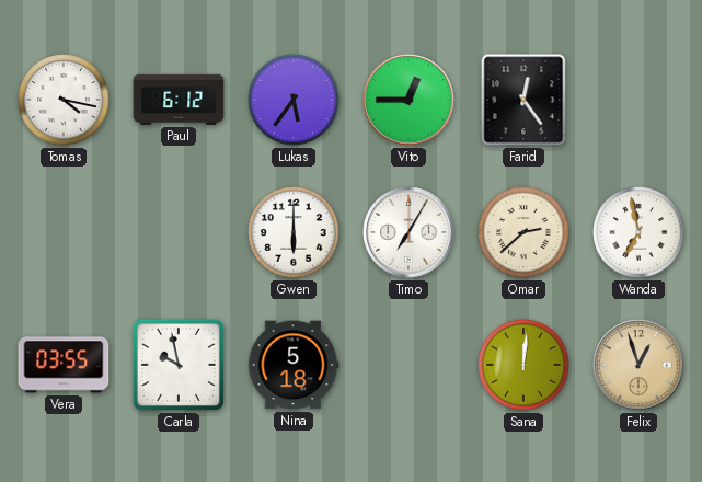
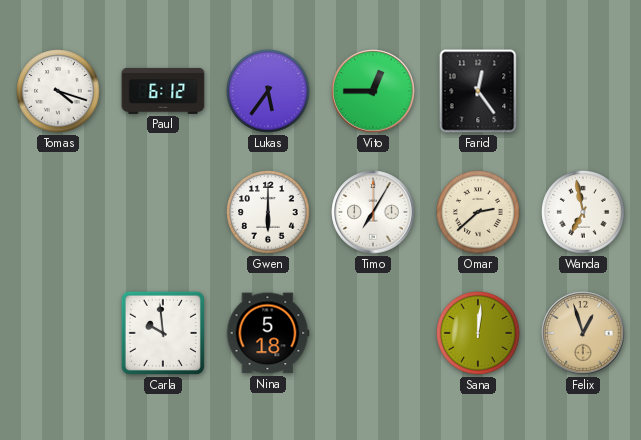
Tomas: 4:17 -> 4:18 (58, 91)
Vera: 03:55 -> none (64, 365)
Carla: 9:58 -> 9:59 (163, 333)
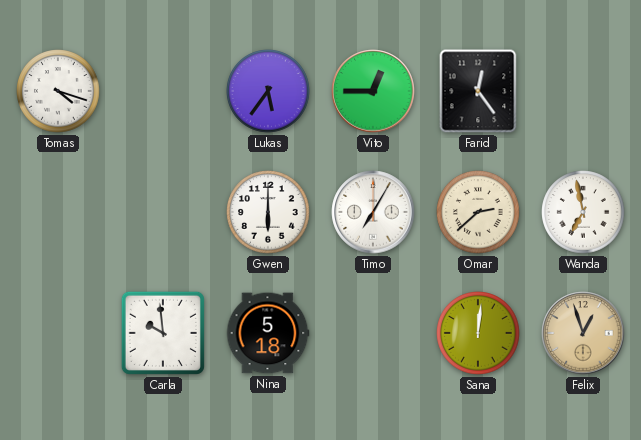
Paul: 6:12 -> none (163, 91)
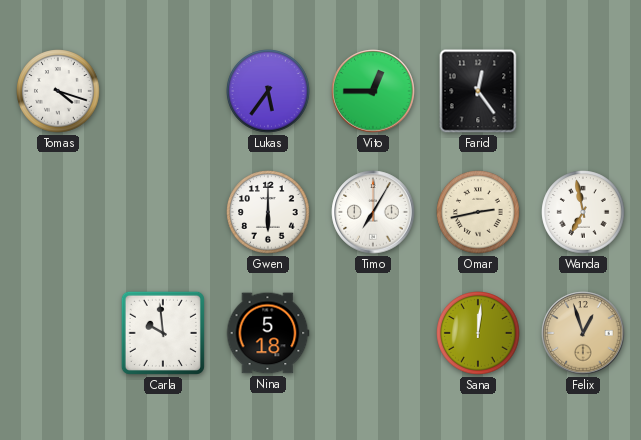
Omar: 2:38 -> 2:43 (478, 212)
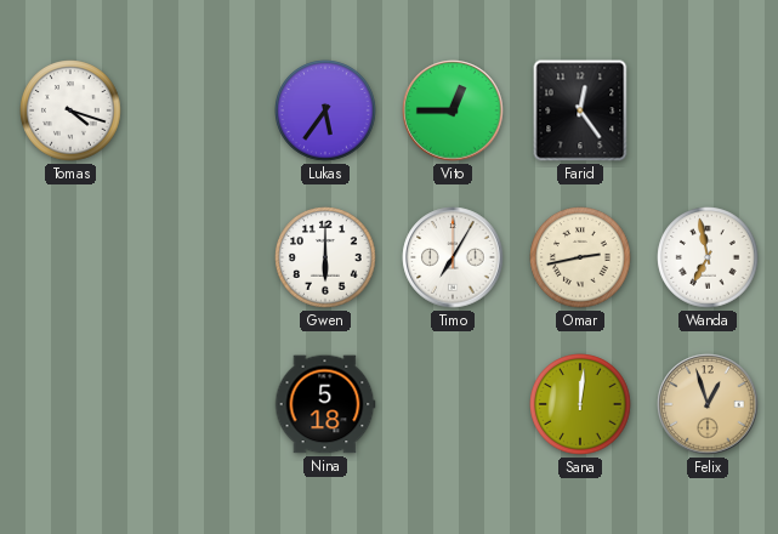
Carla: 9:59 -> none (163, 333)
